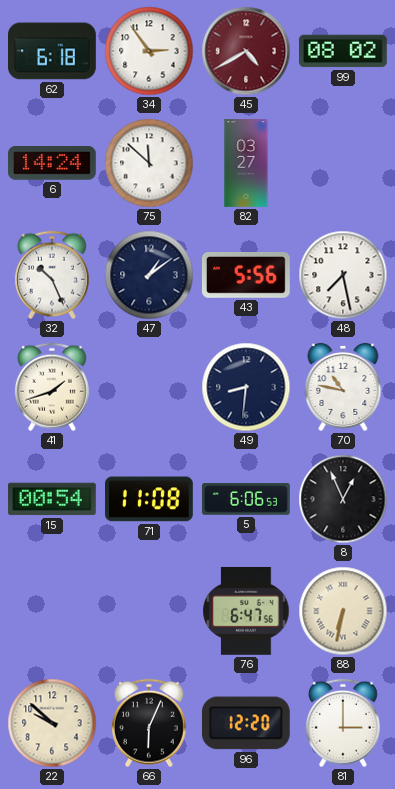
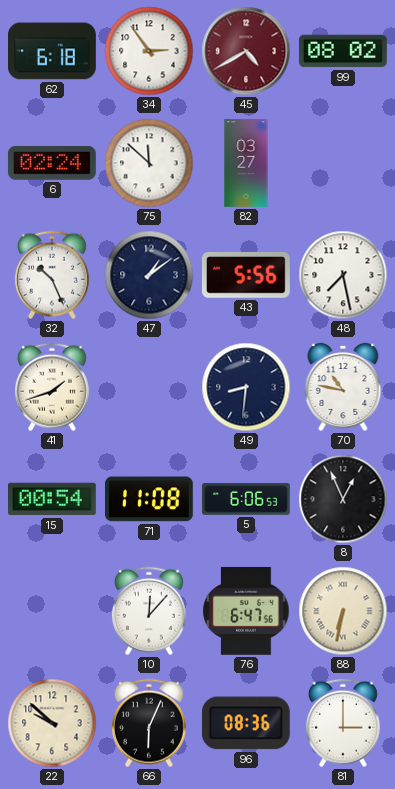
6: 14:24 -> 02:24 (52, 163)
10: none -> 12:07 (149, 611)
96: 12:20 -> 08:36 (246, 723)
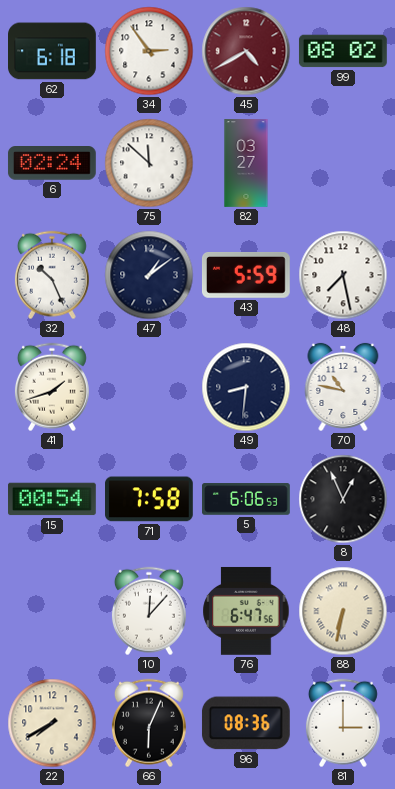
43: 5:56 -> 5:59 (246, 276)
71: 11:08 -> 7:58 (150, 499)
22: 9:52 -> 7:40 (52, 723)
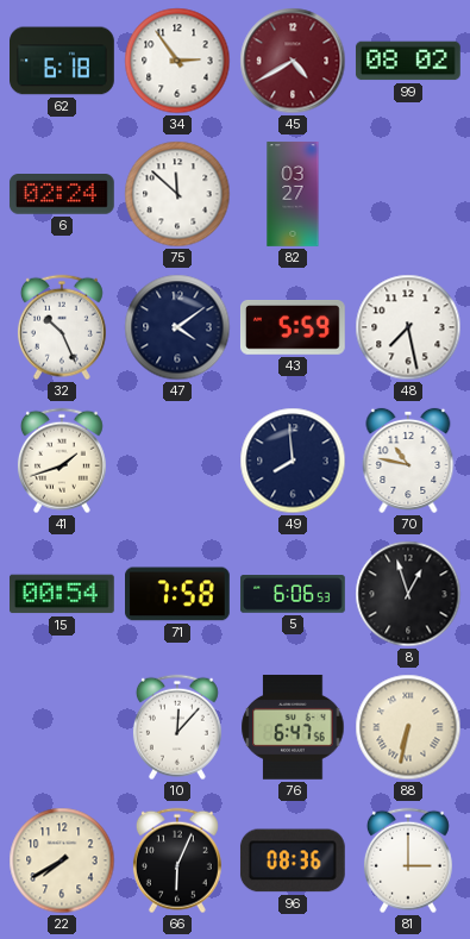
47: 1:09 -> 4:09 (177, 327)
49: 8:31 -> 7:59 (293, 461)
8: 12:56 -> 12:57 (408, 594)
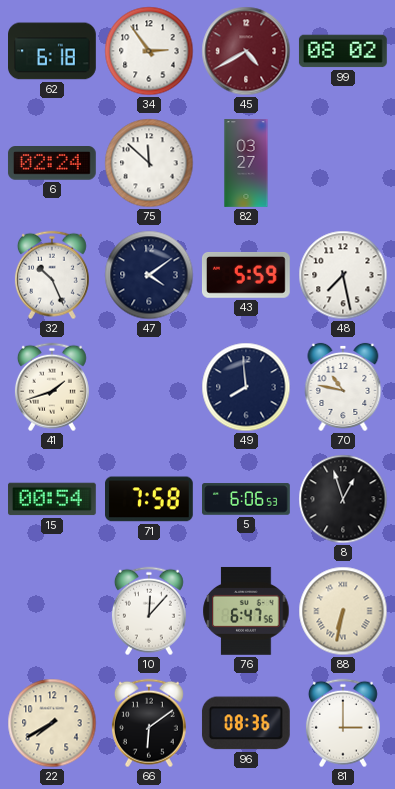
66: 6:04 -> 6:09 (149, 723)
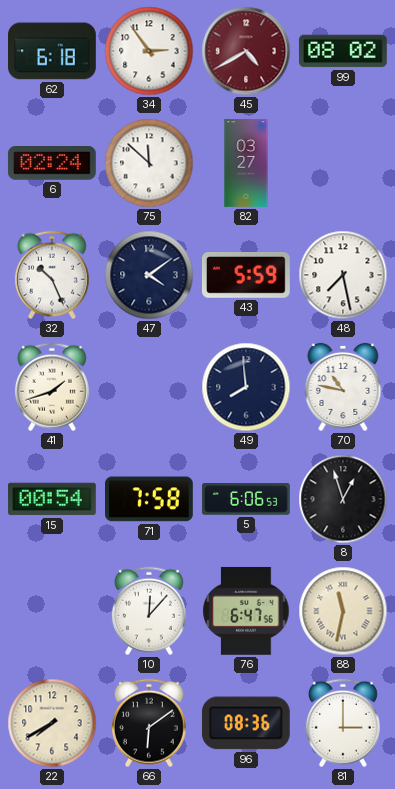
88: 6:32 -> 11:32 (343, 611)
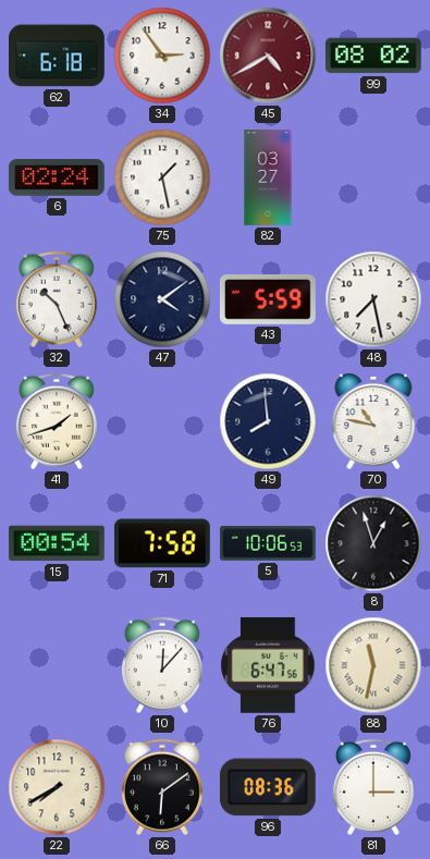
75: 11:52 -> 1:28 (162, 177)
5: 6:06 -> 10:06 (269, 543)
